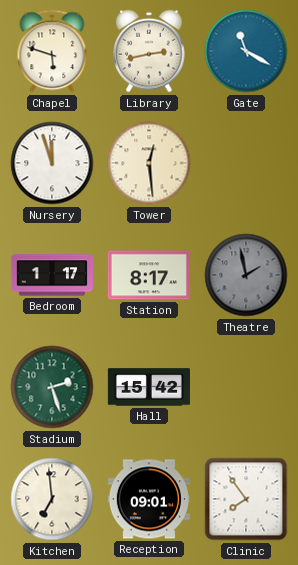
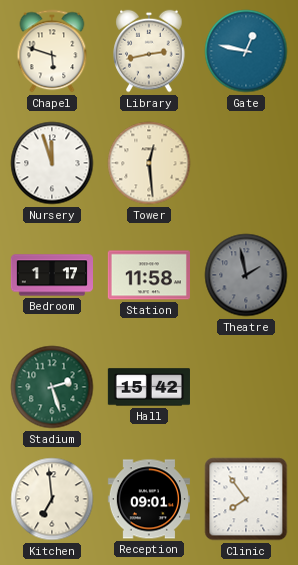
Gate: 11:20 -> 12:47 (246, 51)
Station: 8:17 -> 11:58 (149, 275)
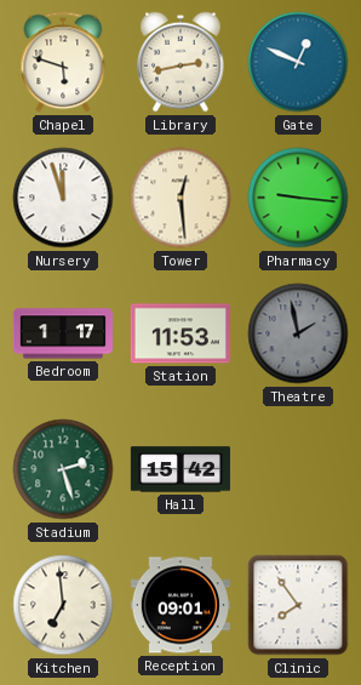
Gate: 12:47 -> 12:49 (298, 62)
Pharmacy: none -> 9:16 (298, 198)
Station: 11:58 -> 11:53 (180, 333)
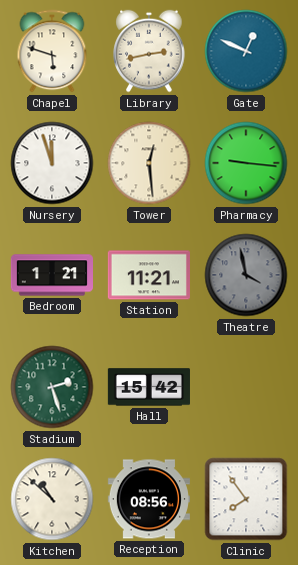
Bedroom: 1:17 -> 1:21 (51, 275)
Station: 11:53 -> 11:21 (149, 275)
Theatre: 1:58 -> 3:58 (246, 275)
Kitchen: 6:59 -> 10:52 (52, 499)
Reception: 09:01 -> 08:56 (149, 499)
